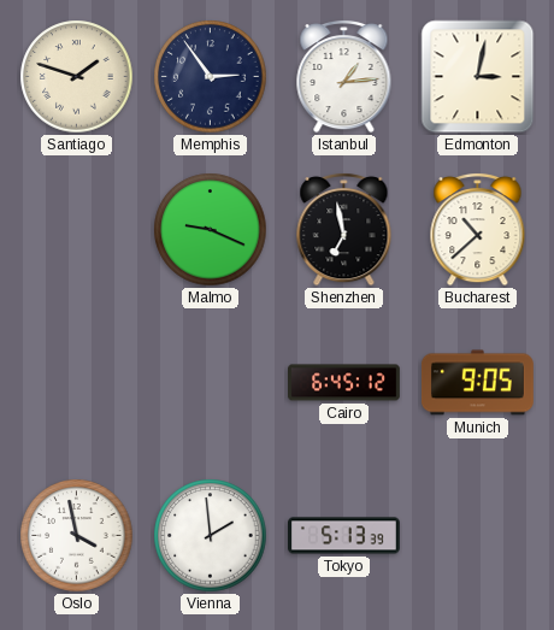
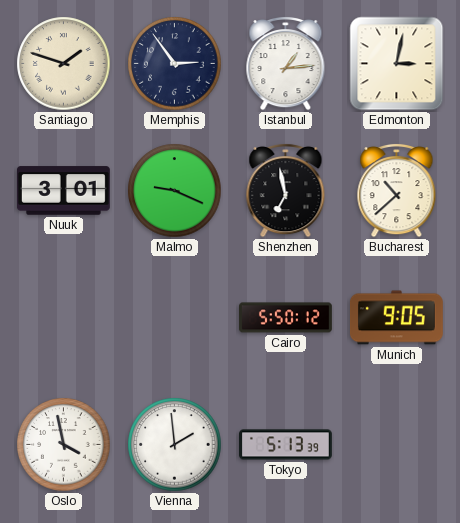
Nuuk: none -> 3:01 (63, 191)
Cairo: 6:45 -> 5:50 (286, 318)
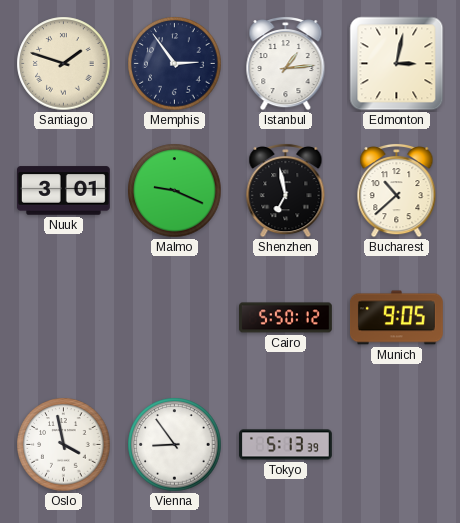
Vienna: 1:59 -> 8:54 (175, 445)
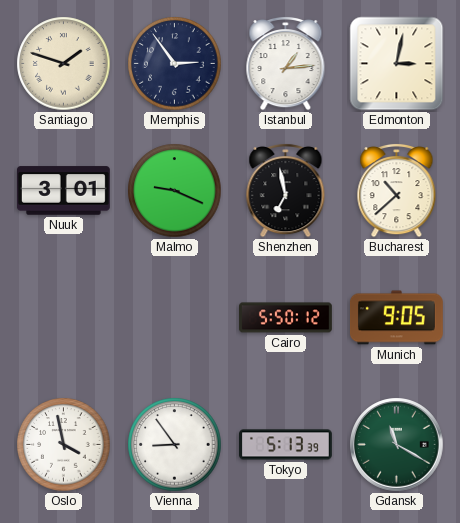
Gdansk: none -> 11:20 (397, 445)
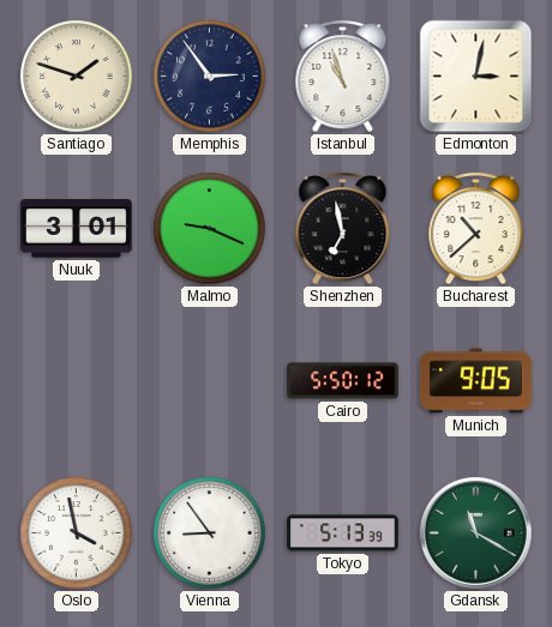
Istanbul: 1:14 -> 10:57 (343, 76)
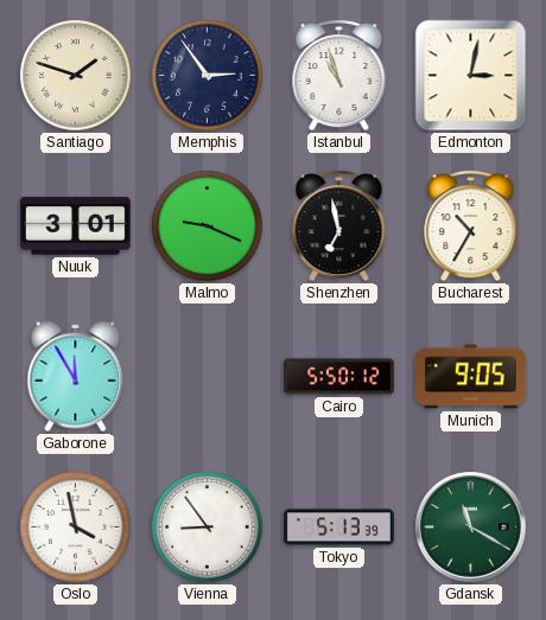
Bucharest: 10:38 -> 10:35 (471, 225)
Gaborone: none -> 11:55 (76, 377)
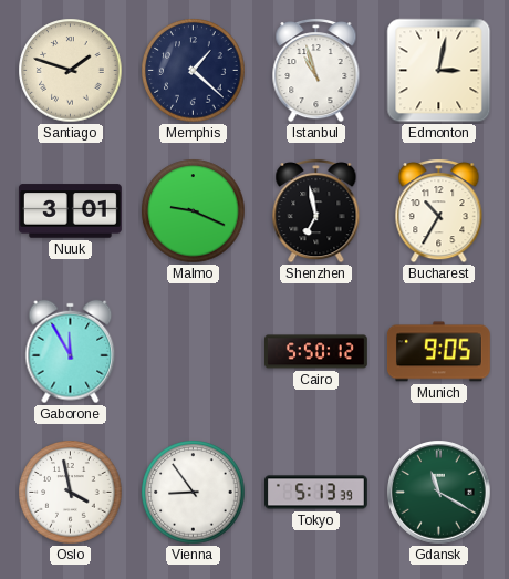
Memphis: 2:54 -> 1:22 (194, 71)
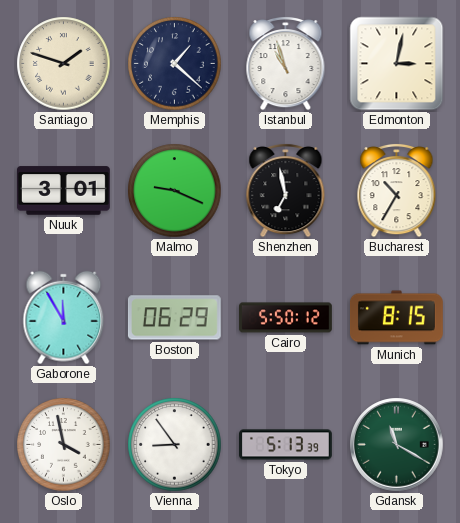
Boston: none -> 06:29 (174, 318)
Munich: 9:05 -> 8:15 (396, 318)
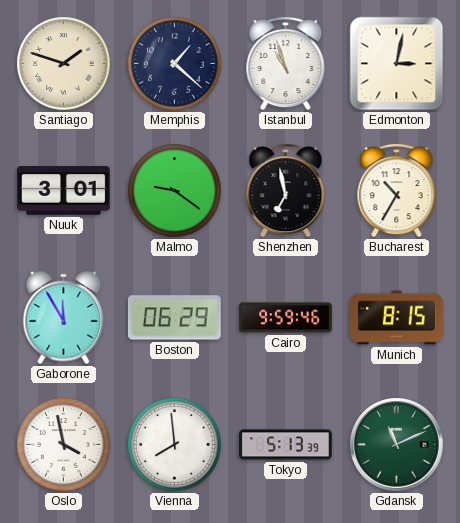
Malmo: 9:19 -> 9:21 (175, 191)
Cairo: 5:50 -> 9:59 (286, 318)
Vienna: 8:54 -> 7:59 (175, 445)
Gdansk: 11:20 -> 11:11 (397, 445)
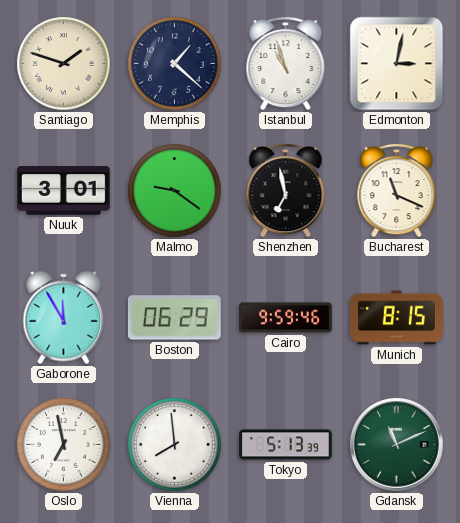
Bucharest: 10:35 -> 11:19 (397, 190)
Oslo: 3:58 -> 6:58 (64, 445)
